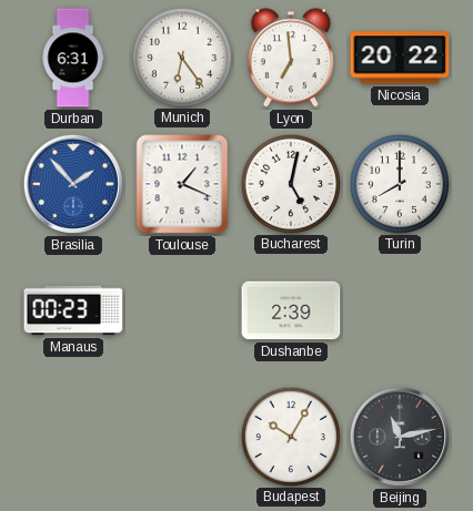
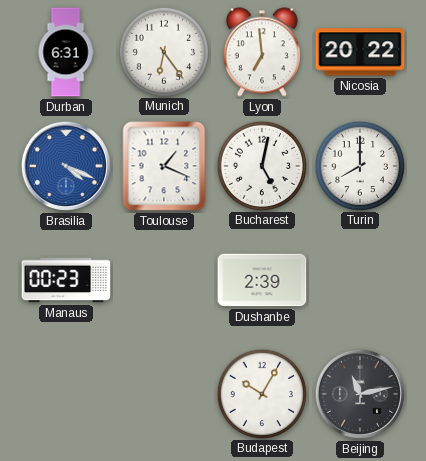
Brasilia: 1:53 -> 4:19 (66, 166)
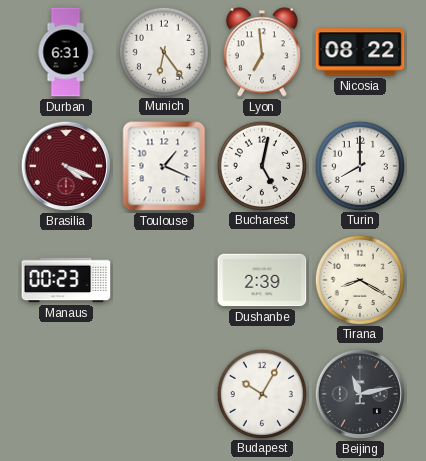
Nicosia: 20:22 -> 08:22 (360, 52)
Brasilia dial: blue -> burgundy (66, 166)
Tirana: none -> 8:20 (359, 279)
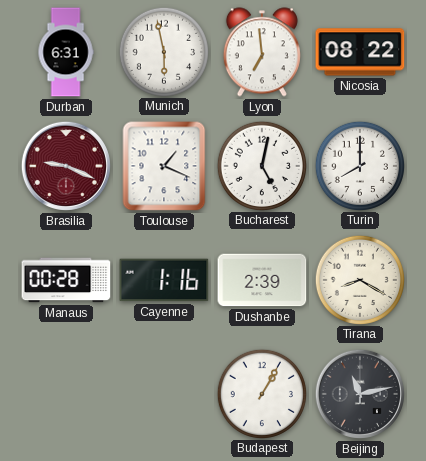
Munich: 6:24 -> 5:58 (163, 51)
Brasilia: 4:19 -> 9:19 (66, 166)
Manaus: 00:23 -> 00:28 (66, 280)
Cayenne: none -> 1:16 (164, 280)
Budapest: 10:05 -> 1:05 (261, 393)
